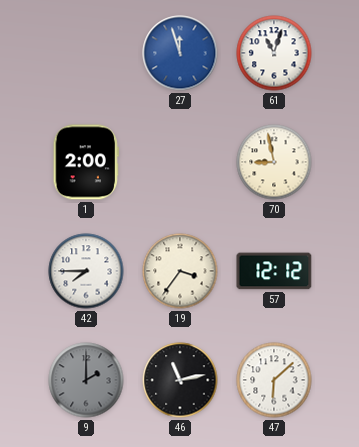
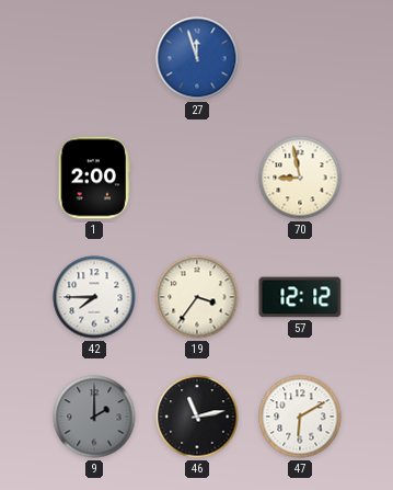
61: 11:03 -> none (274, 53)
47: 6:08 -> 6:10 (300, 417)
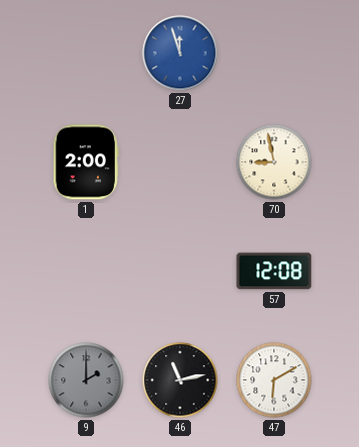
42: 7:45 -> none (94, 297)
19: 3:36 -> none (197, 297)
57: 12:12 -> 12:08 (274, 271)
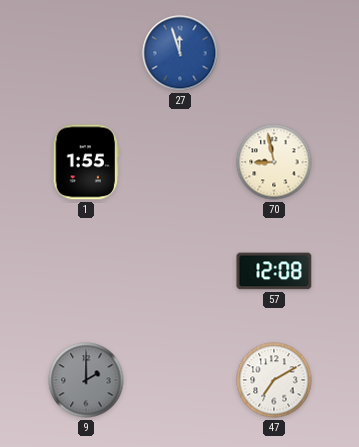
1: 2:00 -> 1:55 (86, 162)
46: 11:13 -> none (180, 380)
47: 6:10 -> 7:10 (274, 380)
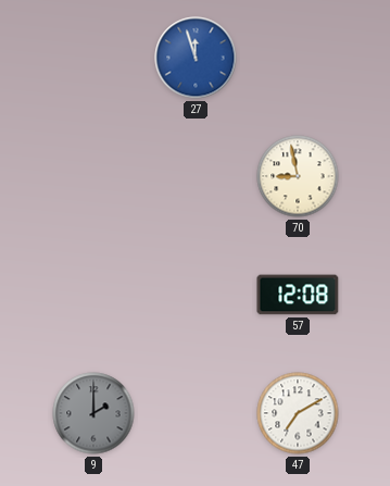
1: 1:55 -> none (86, 162)
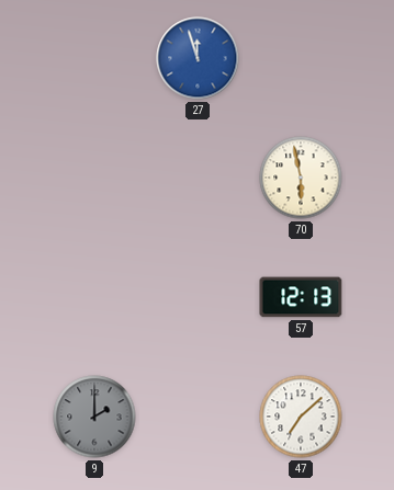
70: 8:58 -> 5:58 (301, 178)
57: 12:08 -> 12:13 (301, 297)
47: 7:10 -> 7:08 (301, 417)
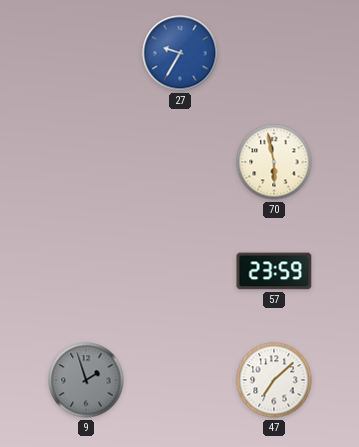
27: 11:57 -> 9:35 (180, 53)
57: 12:13 -> 23:59 (274, 271)
9: 2:00 -> 1:57 (86, 380)
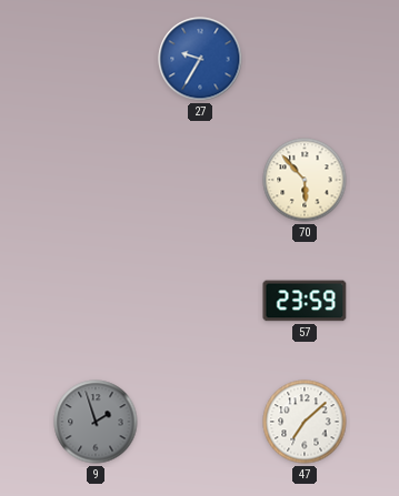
70: 5:58 -> 5:53 (305, 180)
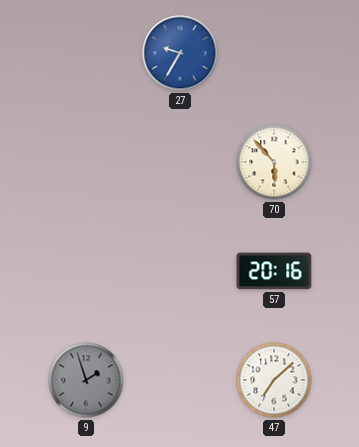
57: 23:59 -> 20:16 (274, 271)
